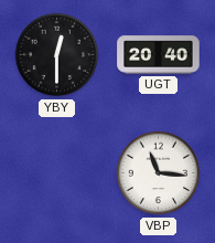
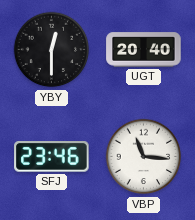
SFJ: none -> 23:46 (52, 157)
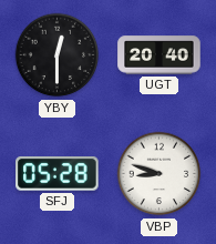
SFJ: 23:46 -> 05:28 (58, 174)
VBP: 11:16 -> 8:48 (160, 174)
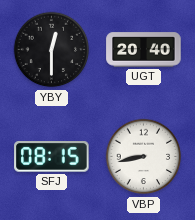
SFJ: 05:28 -> 08:15 (52, 157)
VBP: 8:48 -> 8:43 (144, 157)
